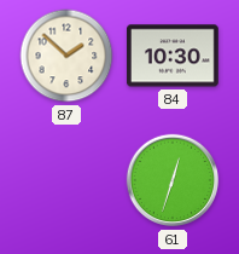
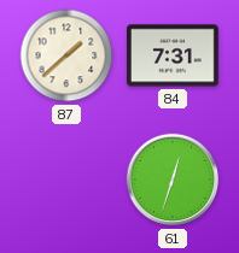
87: 1:52 -> 1:38 (66, 55)
84: 10:30 -> 7:31 (174, 55)
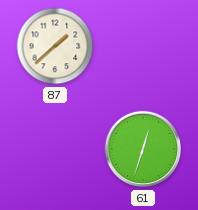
84: 7:31 -> none (174, 55)
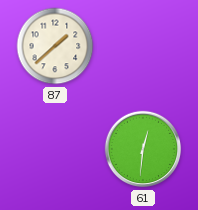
61: 12:33 -> 12:31 (143, 149)
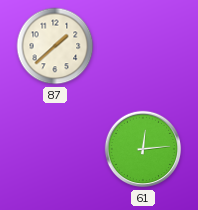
61: 12:31 -> 12:14 (143, 149)
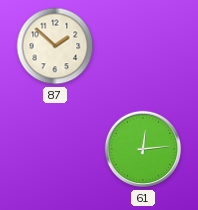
87: 1:38 -> 1:52 (55, 46)
